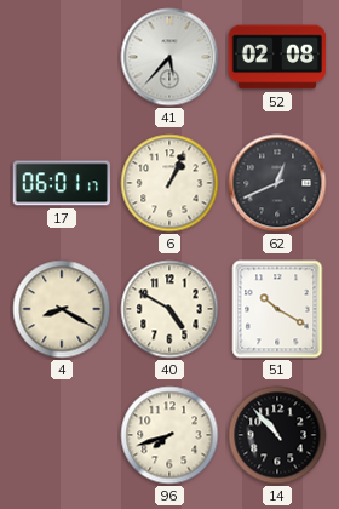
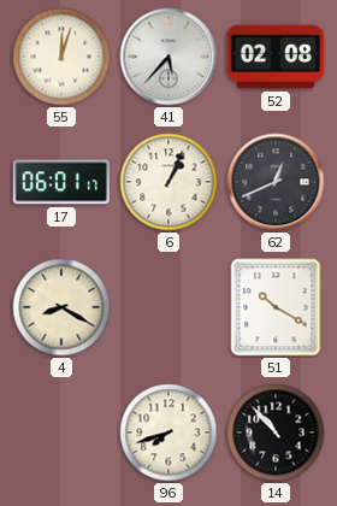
55: none -> 12:03 (61, 57)
40: 4:50 -> none (169, 309)
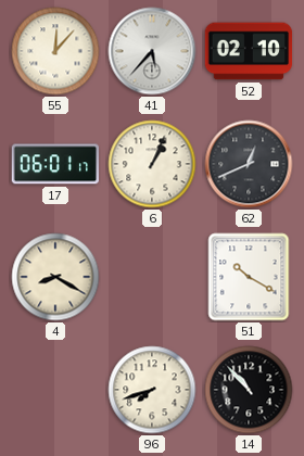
55: 12:03 -> 12:07 (55, 51)
52: 02:08 -> 02:10 (249, 51)
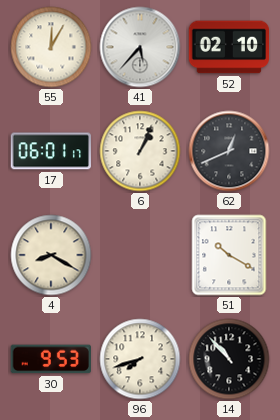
55: 12:07 -> 12:05 (51, 47)
30: none -> 9:53 (50, 359)
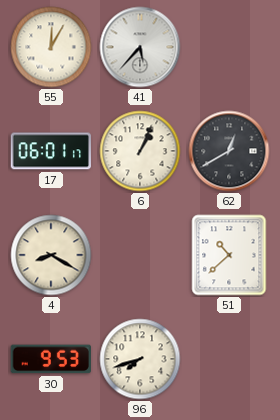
52: 02:10 -> none (229, 47)
62: 12:41 -> 12:40 (229, 151)
51: 10:20 -> 10:38 (229, 255)
14: 10:53 -> none (229, 359)
